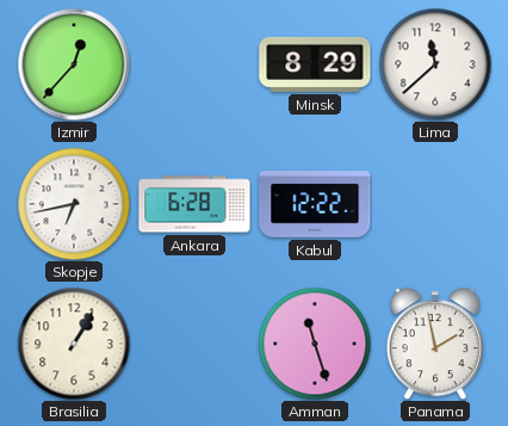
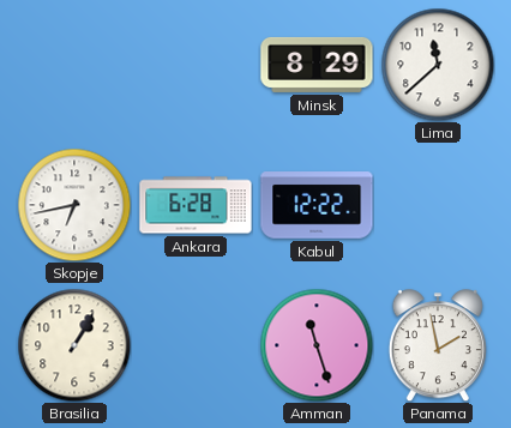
Izmir: 12:37 -> none (74, 64)
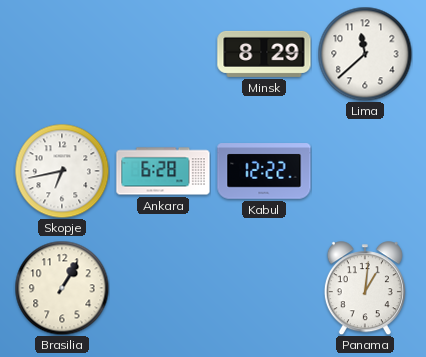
Amman: 11:27 -> none (317, 345)
Panama: 1:58 -> 1:01 (365, 288)
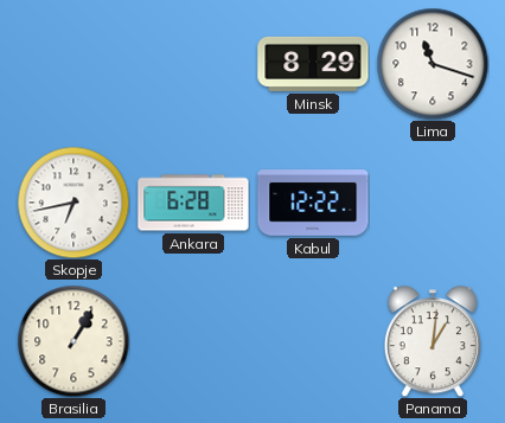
Lima: 11:38 -> 11:18 (433, 64)
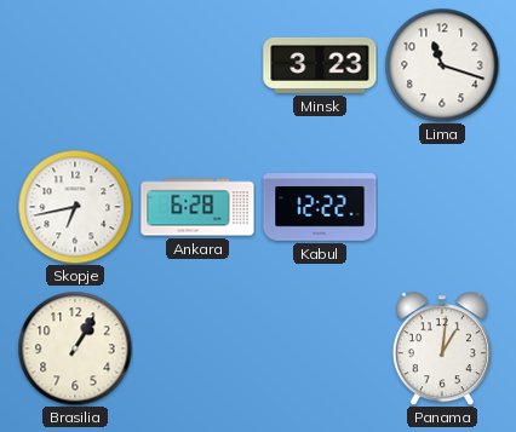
Minsk: 8:29 -> 3:23 (320, 65)
